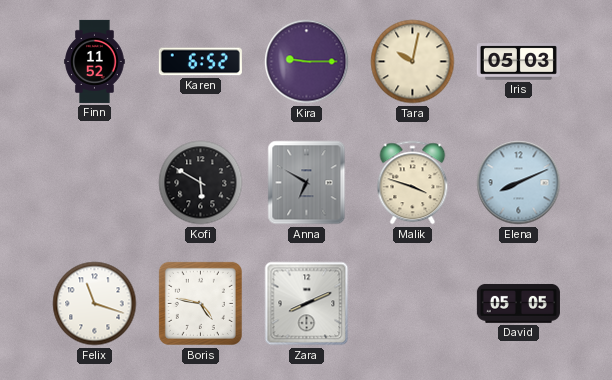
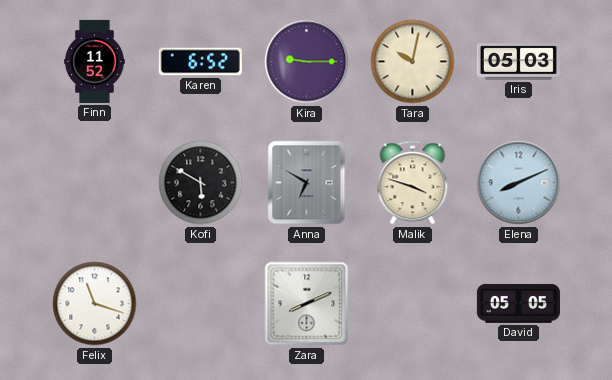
Boris: 4:47 -> none (200, 303)
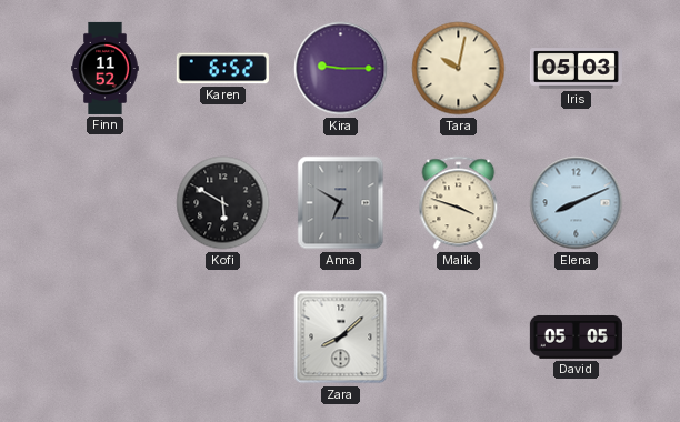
Felix: 11:18 -> none (95, 304)
Zara: 8:11 -> 8:08 (341, 338)
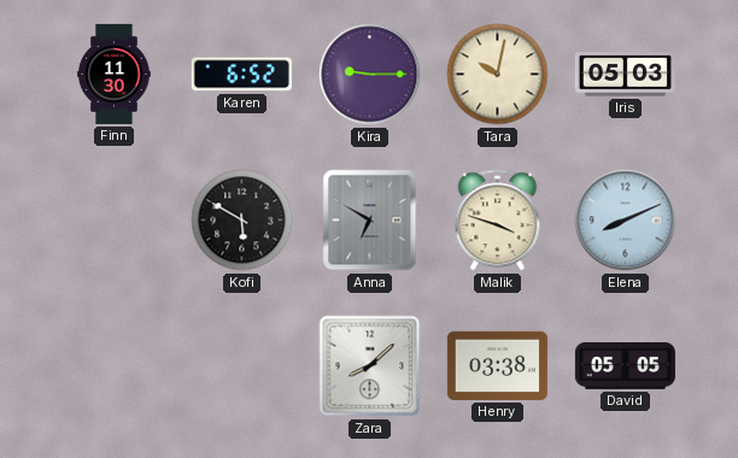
Finn: 11:52 -> 11:30 (115, 74)
Henry: none -> 03:38 (497, 365)
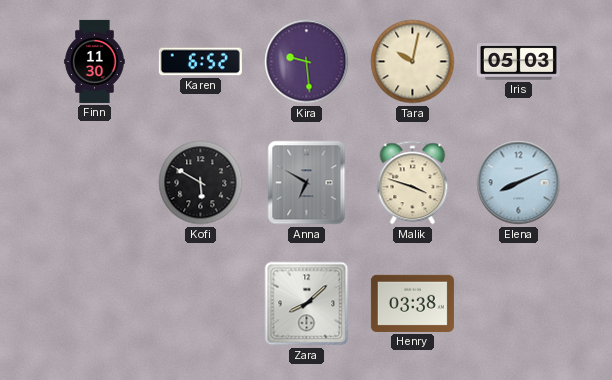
Kira: 9:15 -> 9:29 (307, 62)
David: 05:05 -> none (625, 365)
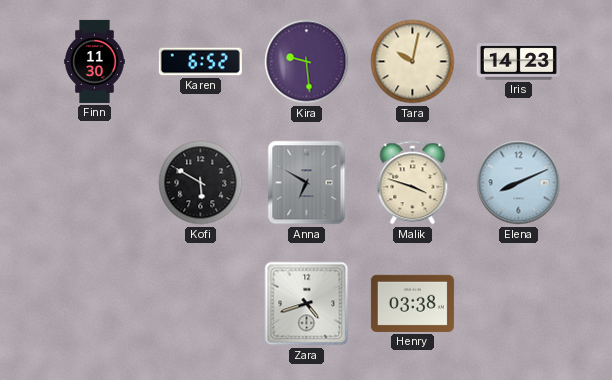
Iris: 05:03 -> 14:23 (518, 62)
Zara: 8:08 -> 4:42 (307, 304)
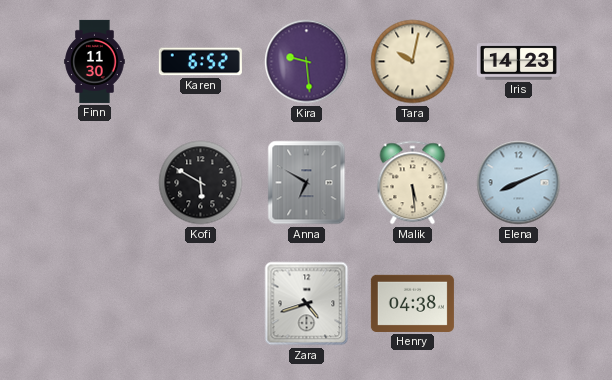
Malik: 3:48 -> 5:29 (413, 183)
Henry: 03:38 -> 04:38 (412, 303)
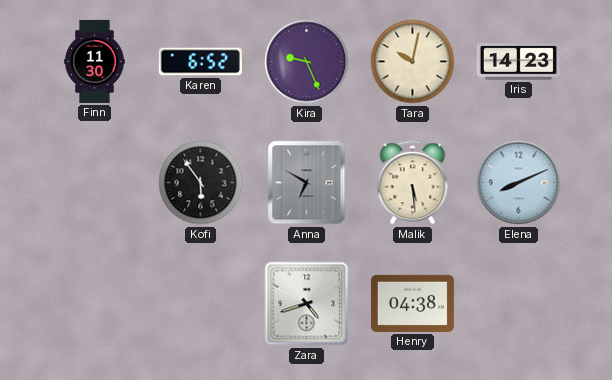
Kira: 9:29 -> 9:26 (307, 62)
Kofi: 5:50 -> 5:54 (201, 183)
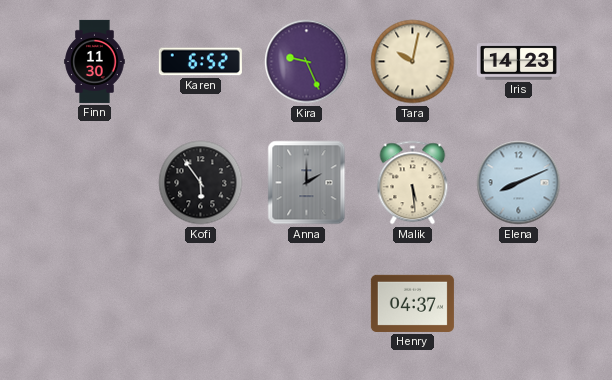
Anna: 6:50 -> 2:00 (307, 183)
Zara: 4:42 -> none (307, 304)
Henry: 04:38 -> 04:37 (412, 303)
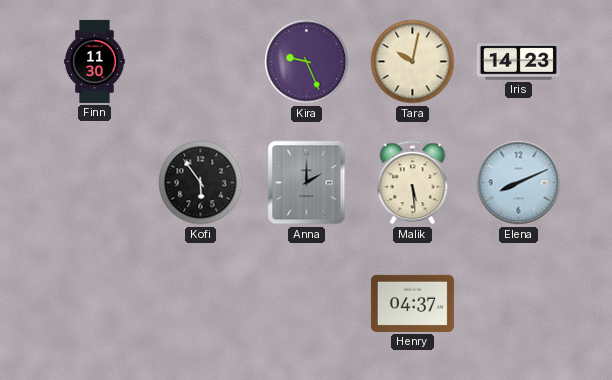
Karen: 6:52 -> none (200, 62)
